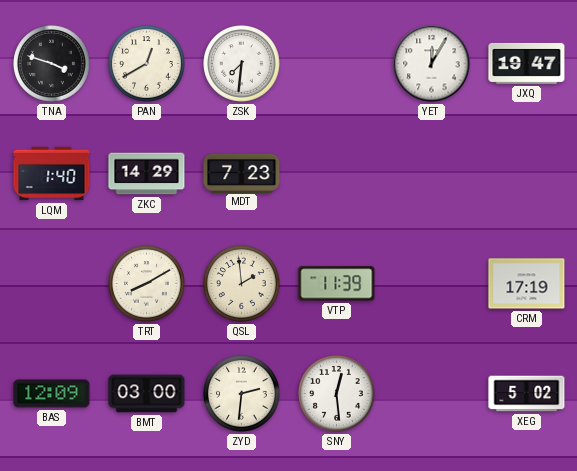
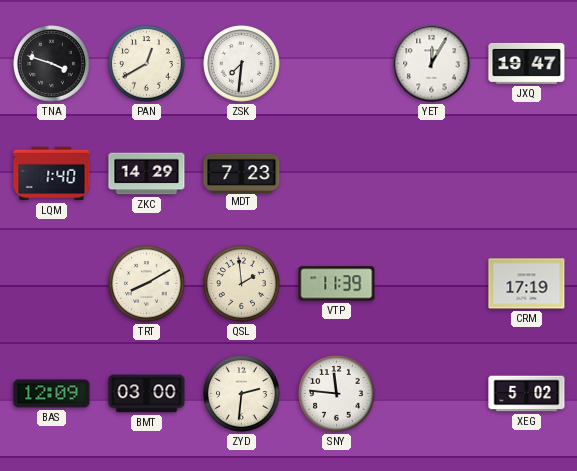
SNY: 12:29 -> 11:46 (337, 394)
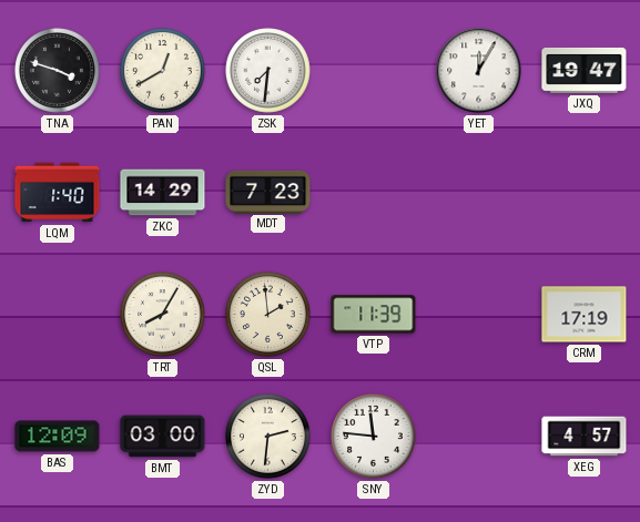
TRT: 8:10 -> 8:05 (163, 315)
XEG: 5:02 -> 4:57 (585, 437)
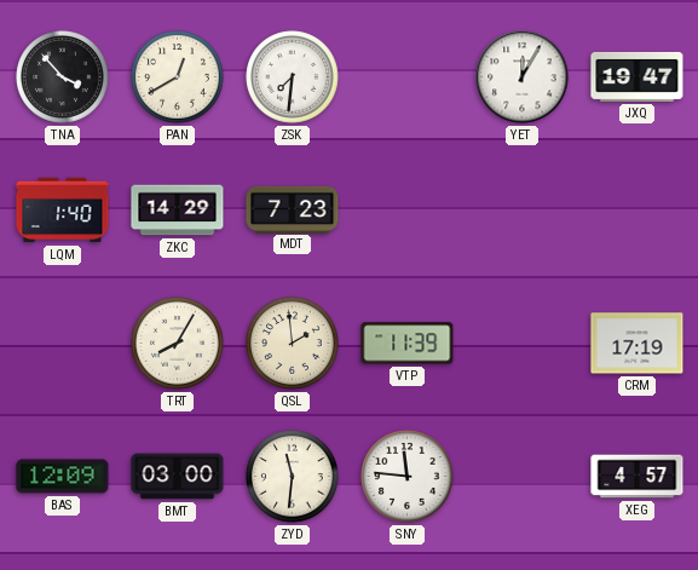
TNA: 3:48 -> 3:53 (63, 77)
ZYD: 2:31 -> 11:31 (293, 477)
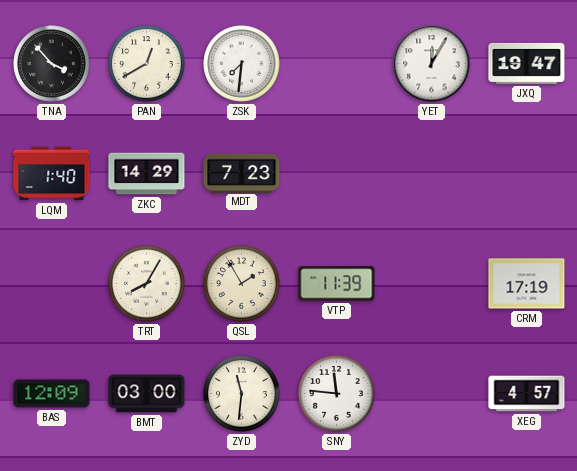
QSL: 1:59 -> 1:55 (242, 284)
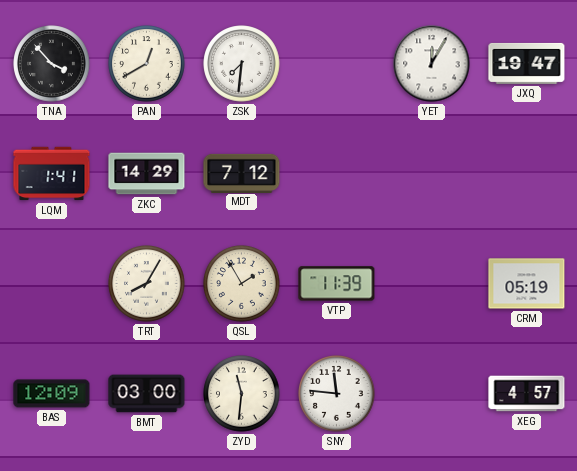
LQM: 1:40 -> 1:41 (52, 174)
MDT: 7:23 -> 7:12 (242, 173)
CRM: 17:19 -> 05:19 (527, 284)
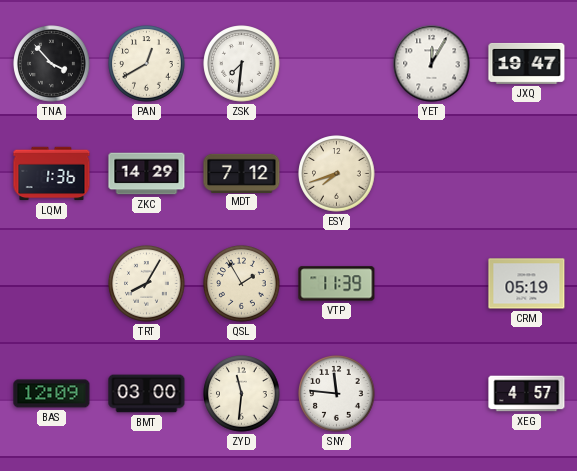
LQM: 1:41 -> 1:36 (52, 174)
ESY: none -> 7:42 (337, 174)
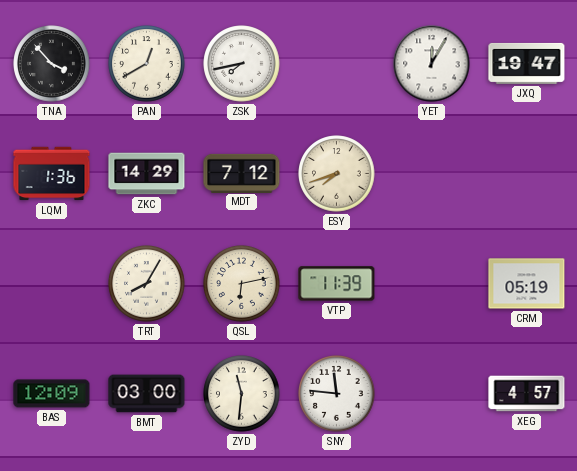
ZSK: 7:31 -> 7:43 (242, 64)
QSL: 1:55 -> 6:13 (242, 284)
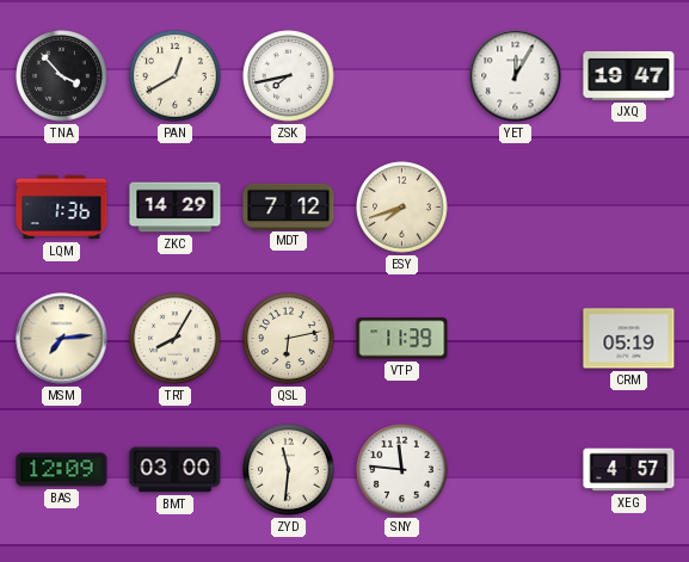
MSM: none -> 7:14 (62, 339)
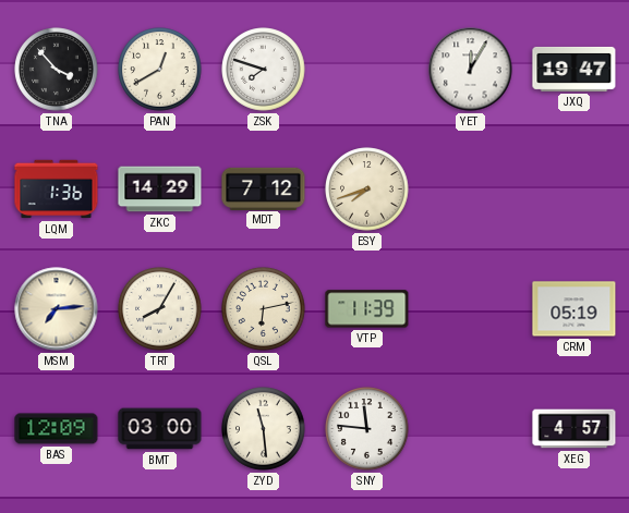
ZSK: 7:43 -> 7:48 (264, 70)
ZYD: 11:31 -> 11:29 (264, 429)
